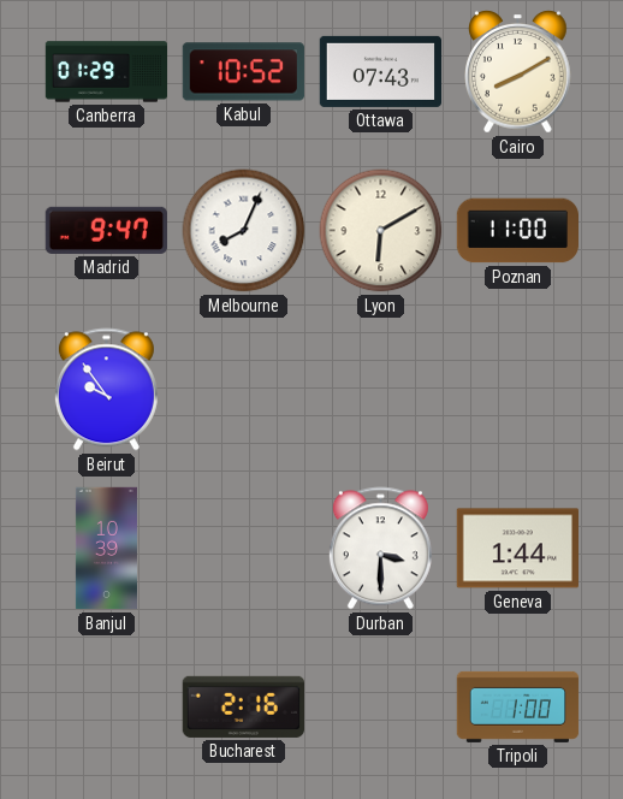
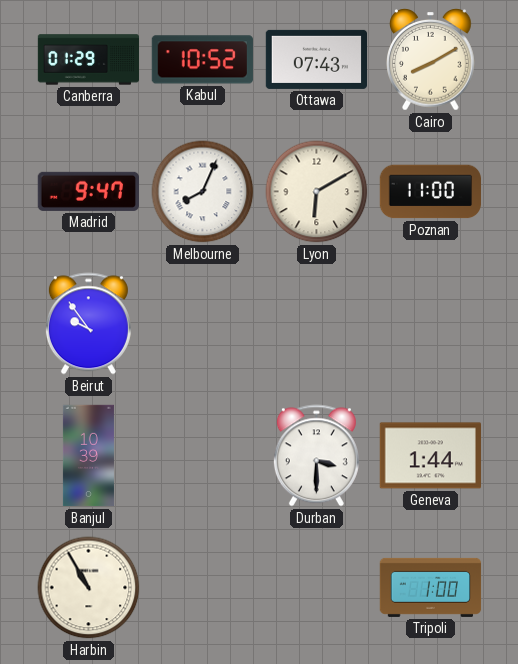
Harbin: none -> 10:55 (89, 588)
Bucharest: 2:16 -> none (243, 706)
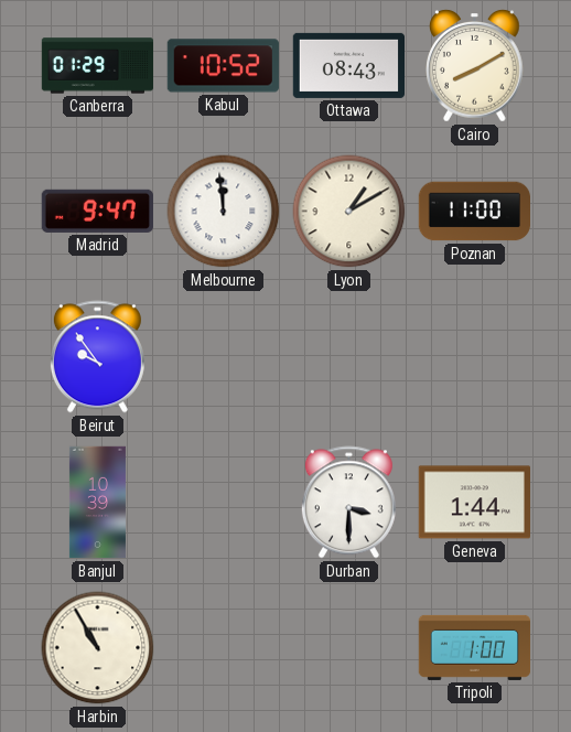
Ottawa: 07:43 -> 08:43 (348, 65)
Melbourne: 8:04 -> 11:59 (224, 212)
Lyon: 6:10 -> 1:10 (349, 212)
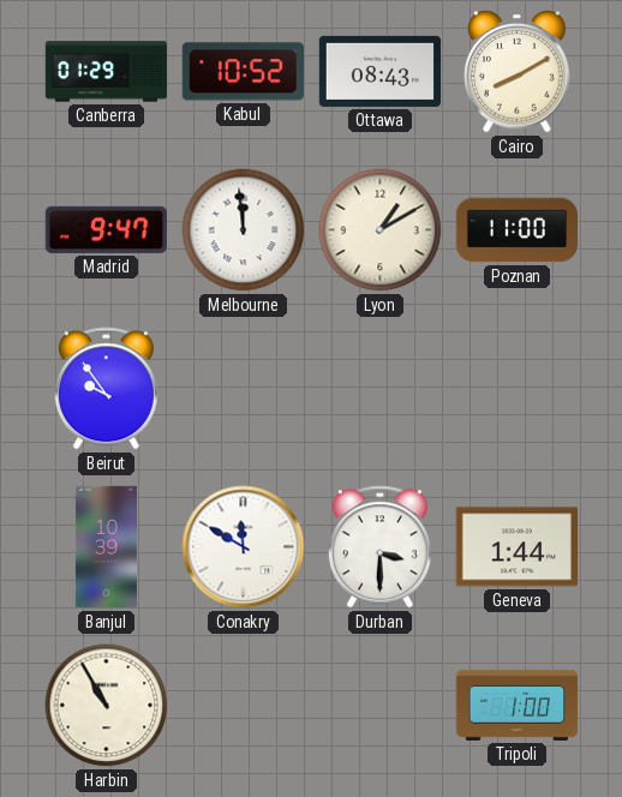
Conakry: none -> 11:50 (244, 547)
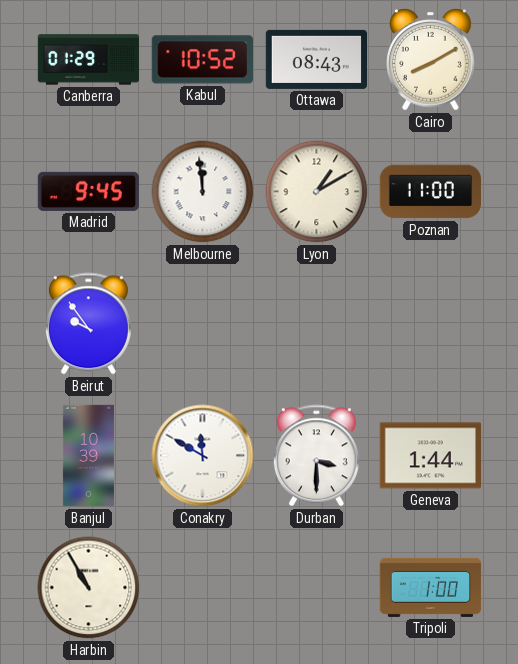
Madrid: 9:47 -> 9:45 (88, 191)
